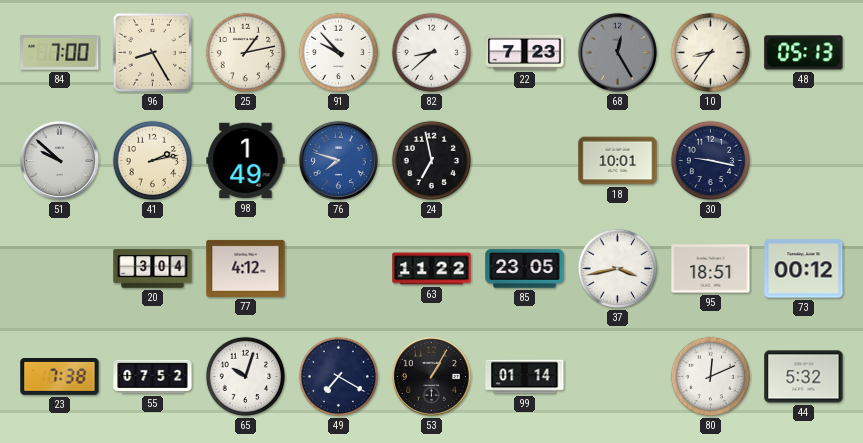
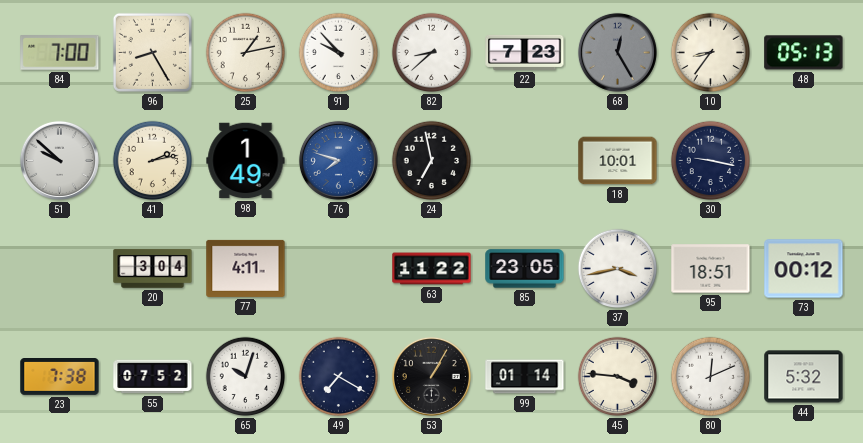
77: 4:12 -> 4:11 (246, 268)
45: none -> 3:46 (618, 377)
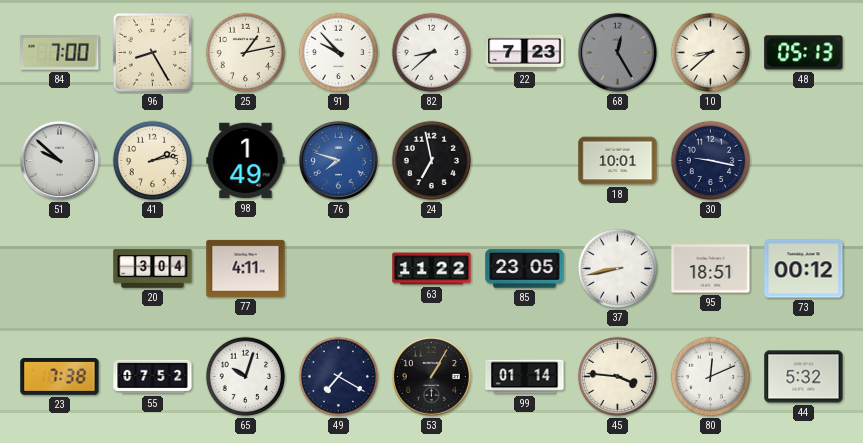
10: 8:36 -> 8:38 (711, 53)
37: 3:43 -> 8:43 (618, 269)
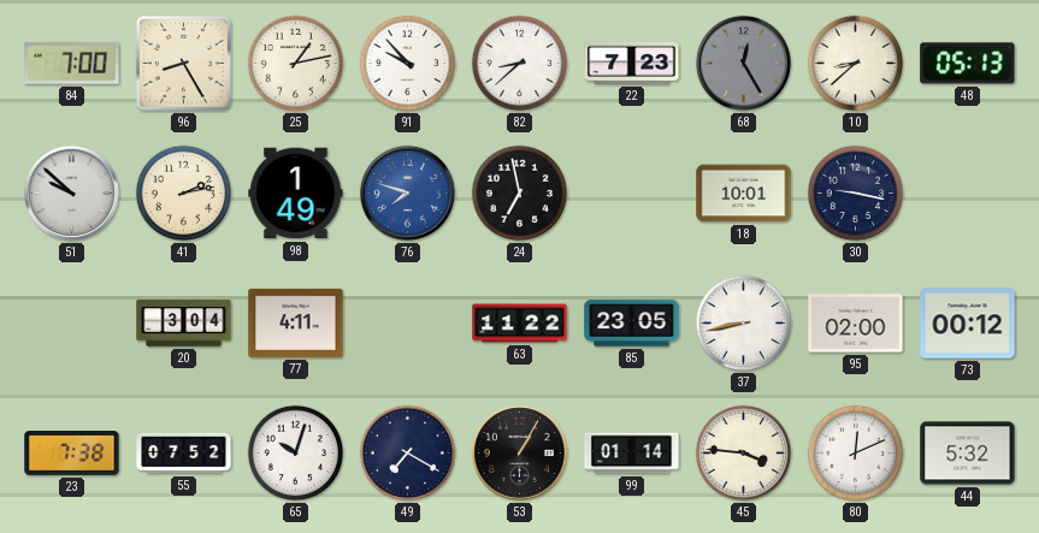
95: 18:51 -> 02:00 (856, 324)
